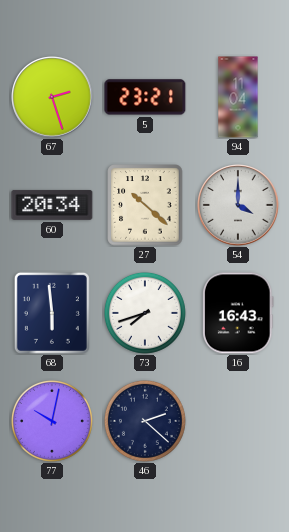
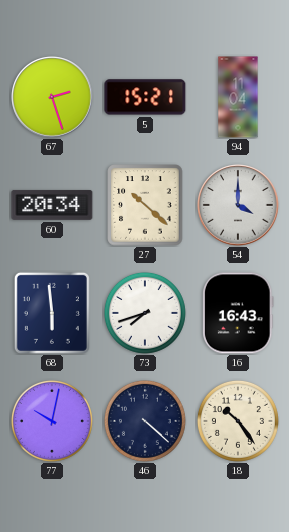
5: 23:21 -> 15:21 (145, 97)
46: 2:22 -> 4:22 (145, 421)
18: none -> 10:24 (238, 421)
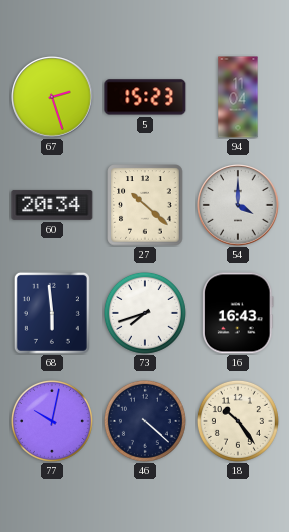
5: 15:21 -> 15:23 (145, 97)
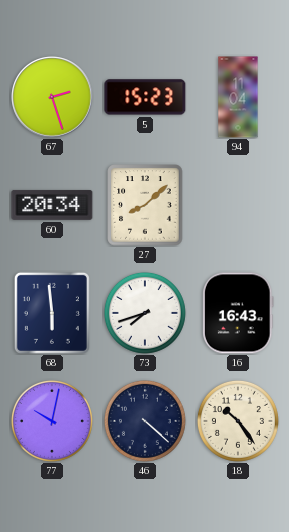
27: 10:22 -> 8:08 (145, 205)
54: 4:00 -> none (238, 205)
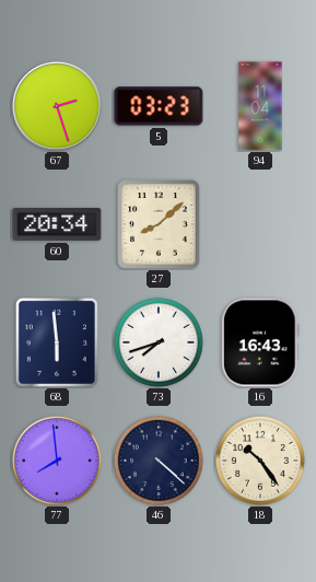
5: 15:23 -> 03:23 (159, 106)
77: 10:02 -> 7:59 (57, 461)
